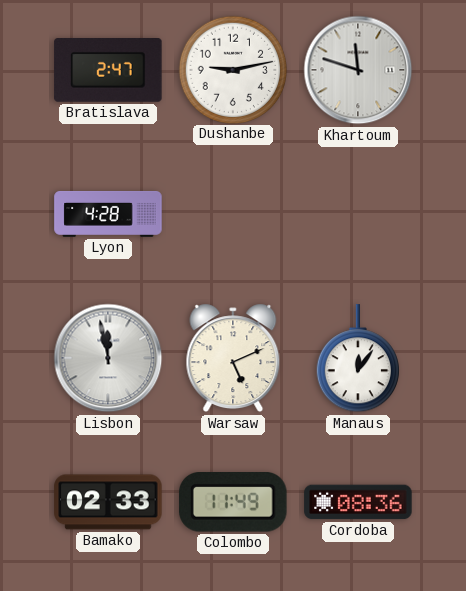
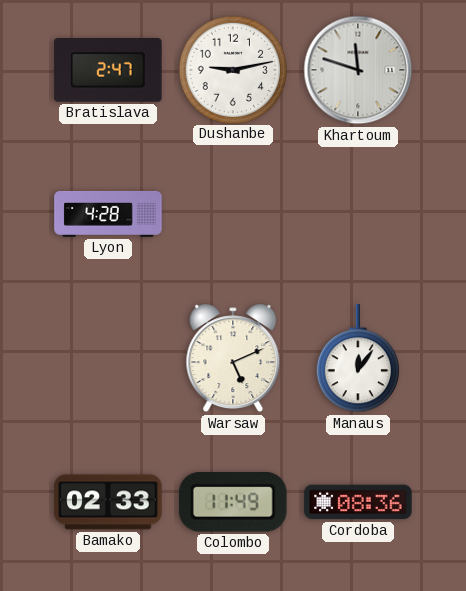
Lisbon: 11:58 -> none (108, 358)
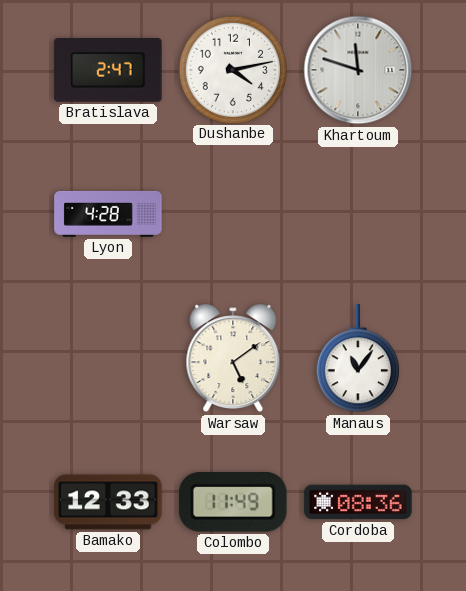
Dushanbe: 9:13 -> 4:13 (232, 69)
Warsaw: 5:11 -> 5:09 (233, 358)
Manaus: 12:06 -> 11:06 (358, 359)
Bamako: 02:33 -> 12:33 (108, 502)
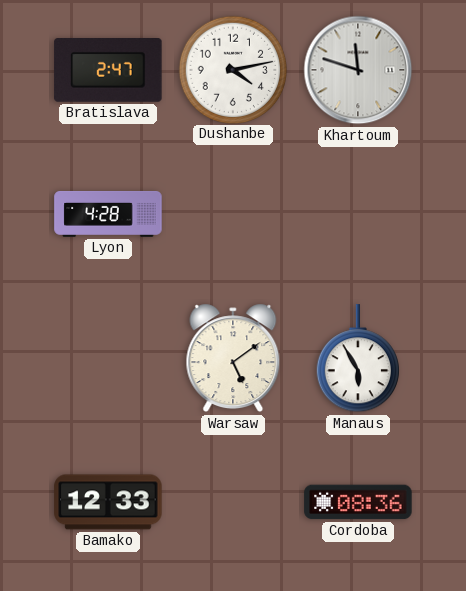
Manaus: 11:06 -> 5:55 (358, 359)
Colombo: 11:49 -> none (234, 503)
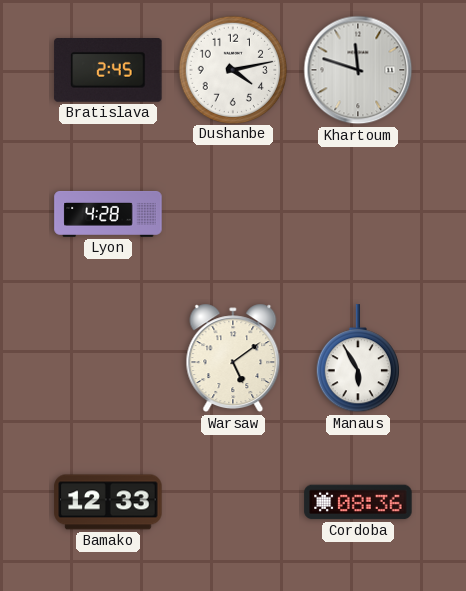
Bratislava: 2:47 -> 2:45 (108, 71)
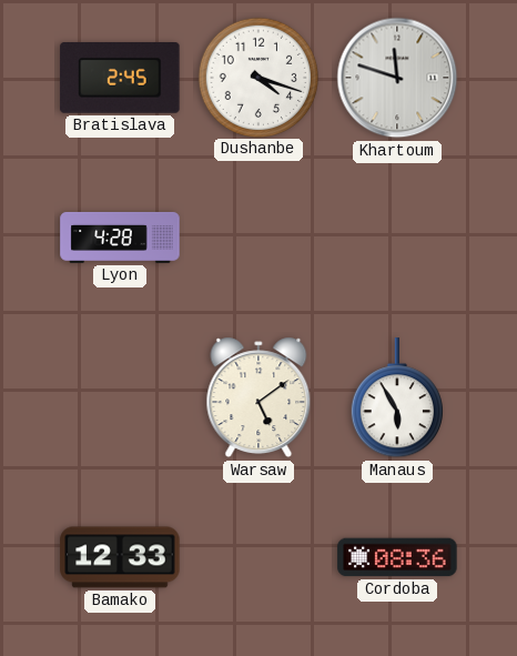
Dushanbe: 4:13 -> 4:18 (257, 77)
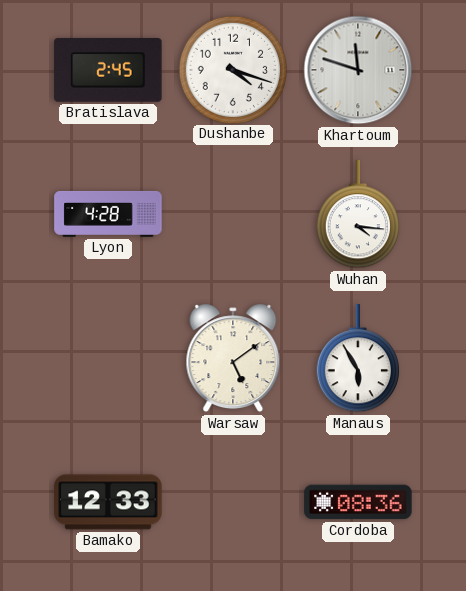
Wuhan: none -> 4:16 (358, 215)
